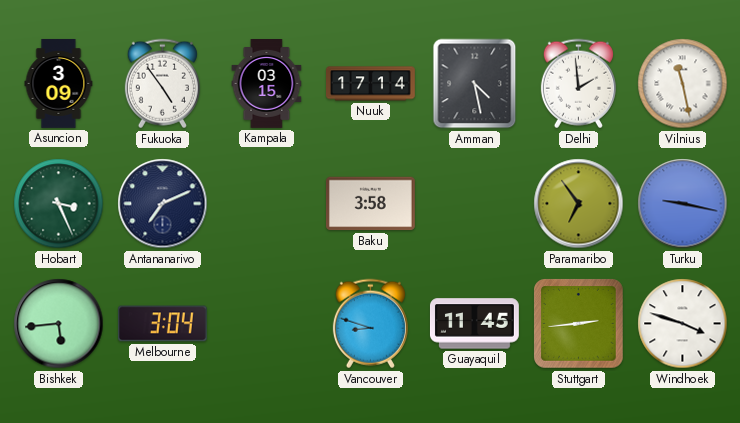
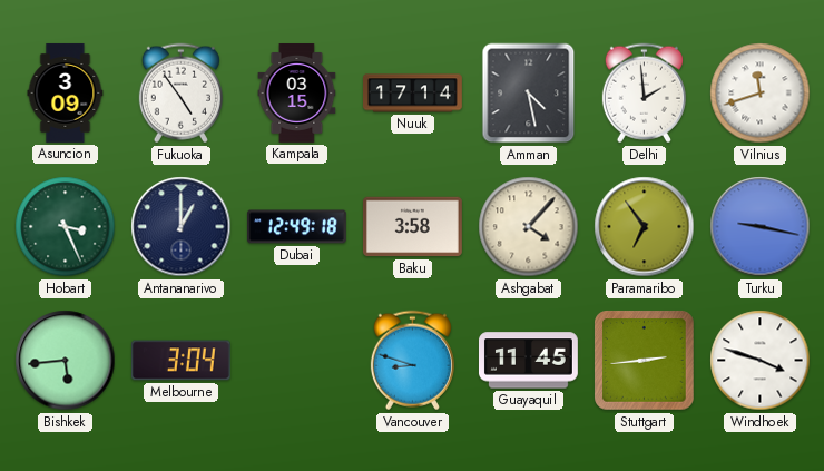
Vilnius: 11:28 -> 11:42 (761, 94)
Antananarivo: 7:11 -> 1:00 (182, 227)
Dubai: none -> 12:49 (296, 227)
Ashgabat: none -> 4:07 (529, 227)
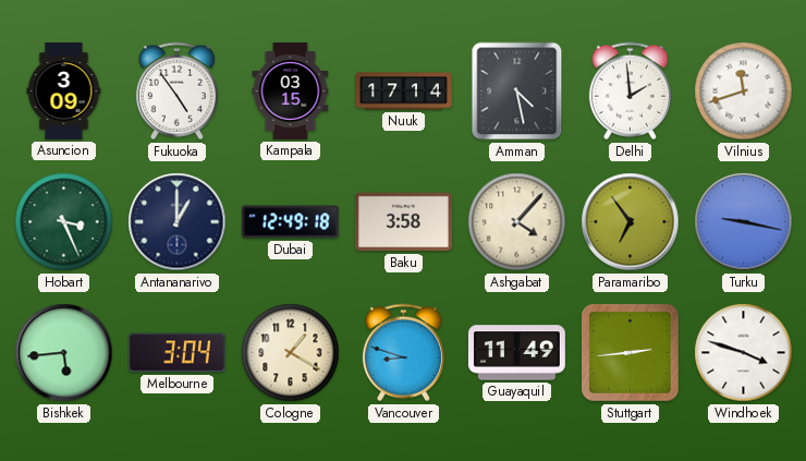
Cologne: none -> 1:20 (291, 353)
Guayaquil: 11:45 -> 11:49 (516, 353)
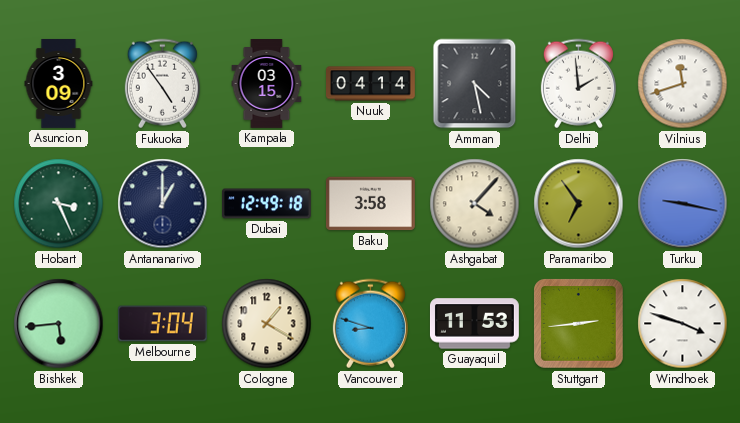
Nuuk: 17:14 -> 04:14 (371, 84)
Guayaquil: 11:49 -> 11:53 (474, 324)
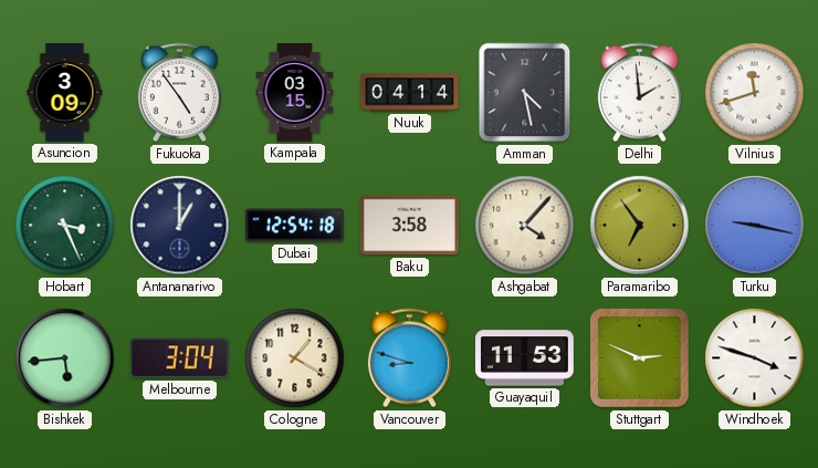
Dubai: 12:49 -> 12:54 (294, 226)
Stuttgart: 2:44 -> 2:49 (640, 358)
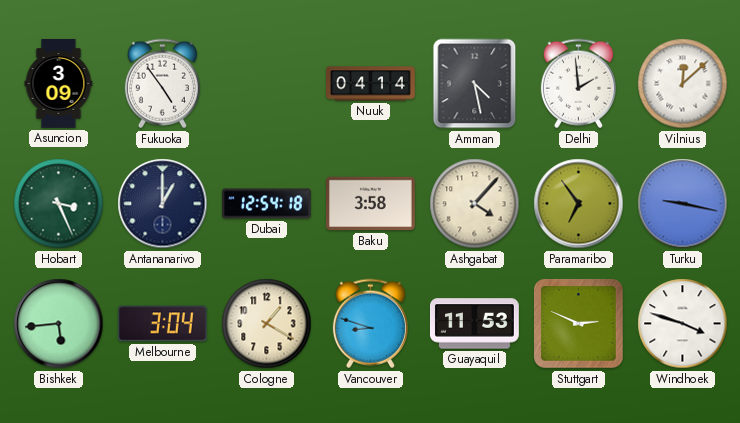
Kampala: 03:15 -> none (295, 93)
Vilnius: 11:42 -> 12:08 (683, 84)
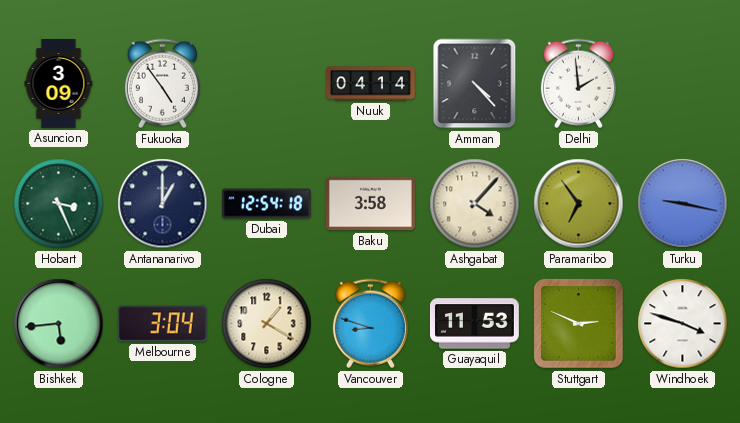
Amman: 4:28 -> 4:23 (475, 84)
Vilnius: 12:08 -> none (683, 84)
